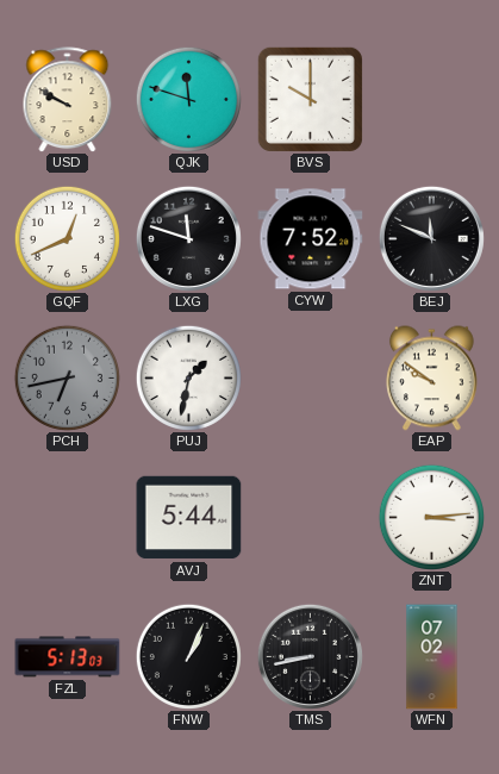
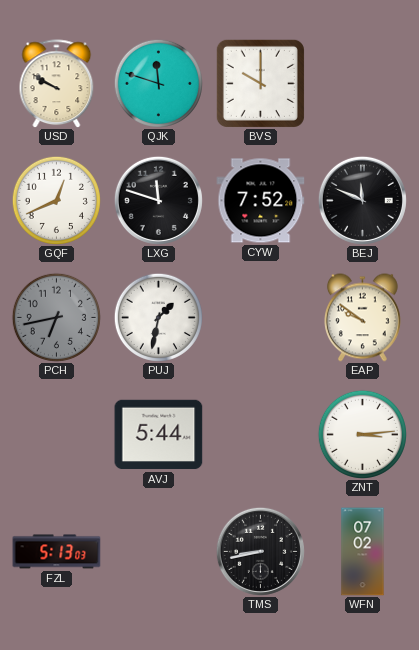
FNW: 1:04 -> none (188, 656)
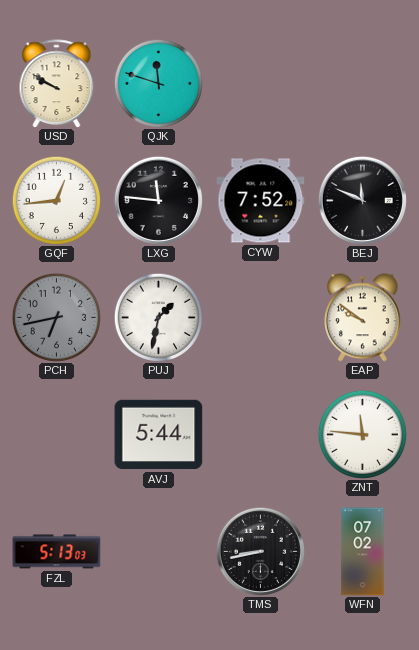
BVS: 10:00 -> none (260, 83)
GQF: 12:41 -> 12:44 (56, 200)
LXG: 11:48 -> 11:46 (158, 200)
ZNT: 3:14 -> 11:46 (362, 434)
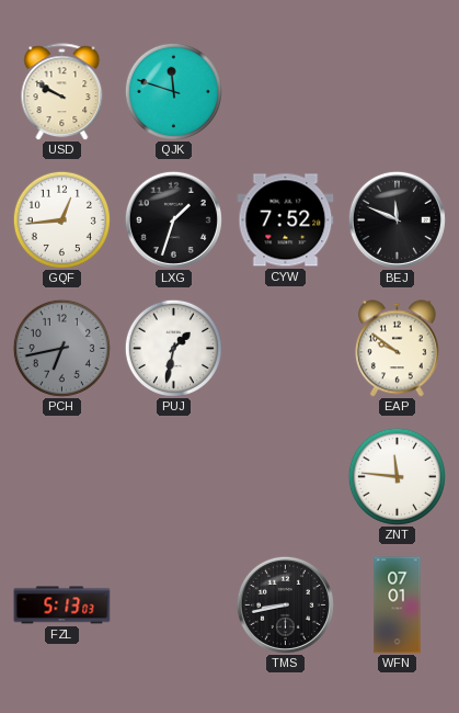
LXG: 11:46 -> 1:33 (173, 219)
AVJ: 5:44 -> none (159, 435)
WFN: 07:02 -> 07:01 (398, 606)
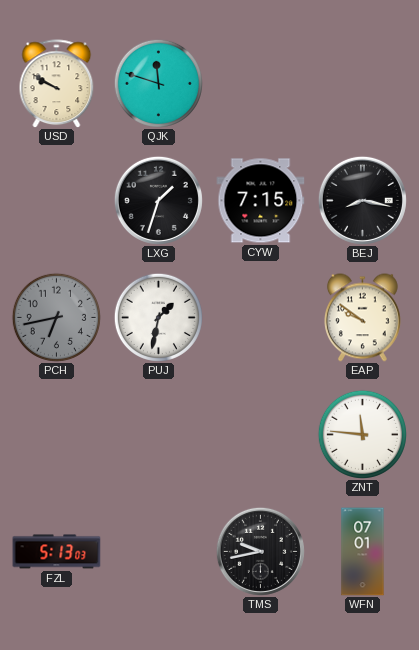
GQF: 12:44 -> none (61, 219)
CYW: 7:52 -> 7:15 (261, 201)
BEJ: 11:49 -> 8:17 (362, 200)
TMS: 8:43 -> 9:43 (260, 551)
